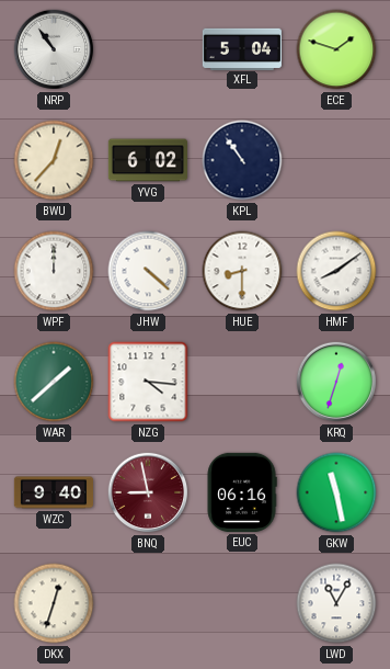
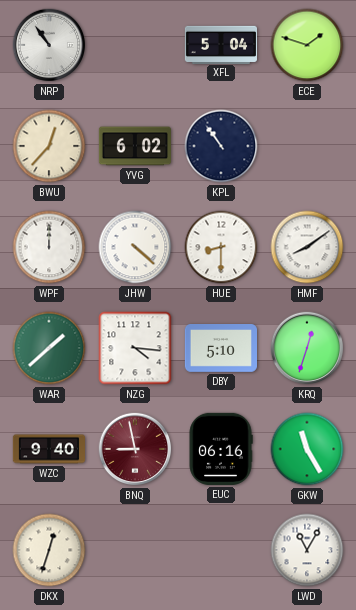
DBY: none -> 5:10 (220, 349)
GKW: 11:28 -> 11:25 (307, 449)
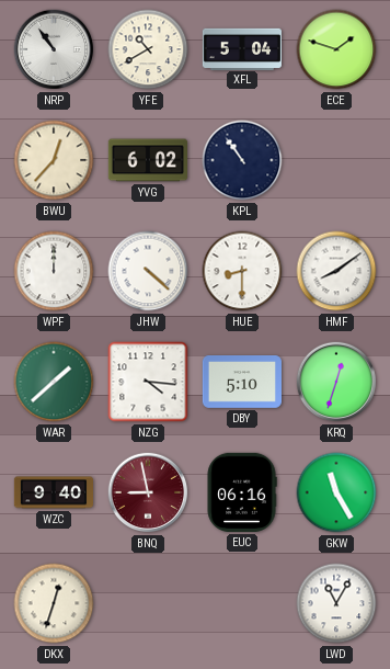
YFE: none -> 10:40 (148, 49)
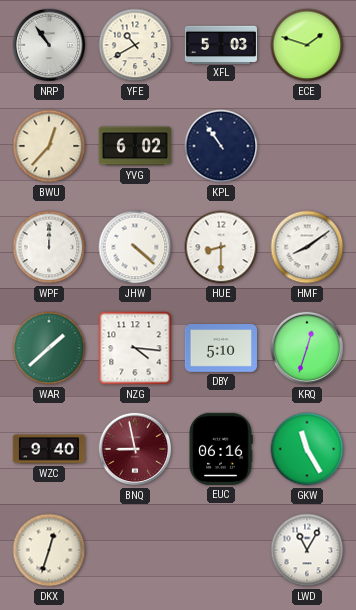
XFL: 5:04 -> 5:03 (220, 44)
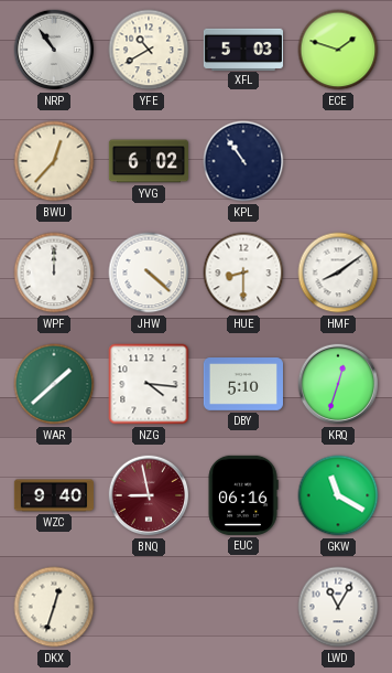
GKW: 11:25 -> 11:20 (338, 495)
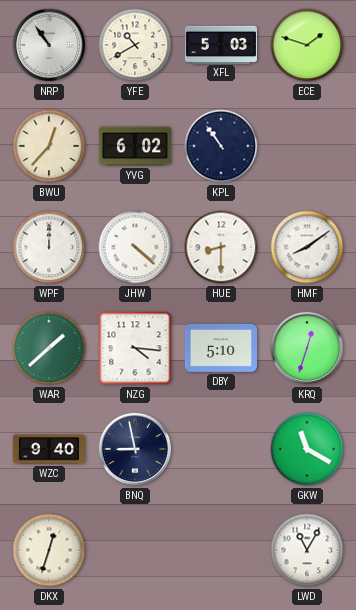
BNQ dial: burgundy -> navy (135, 449)
EUC: 06:16 -> none (243, 495)
